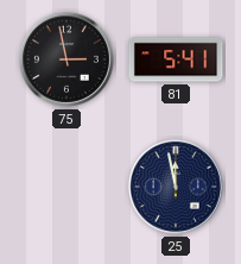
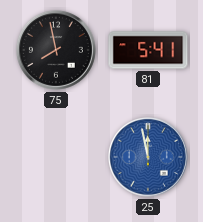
75: 2:58 -> 7:58 (56, 50)
25 dial: navy -> blue (148, 157)
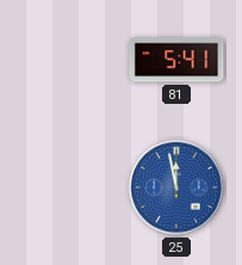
75: 7:58 -> none (56, 50)
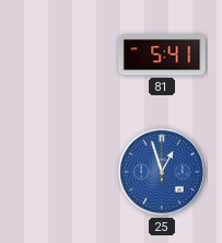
25: 11:58 -> 12:57 (162, 172)
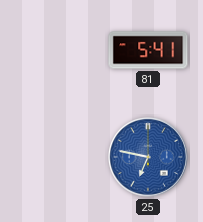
25: 12:57 -> 6:47 (148, 157)
